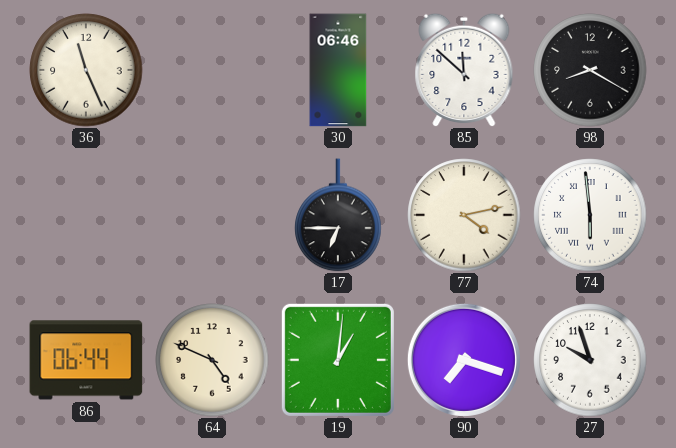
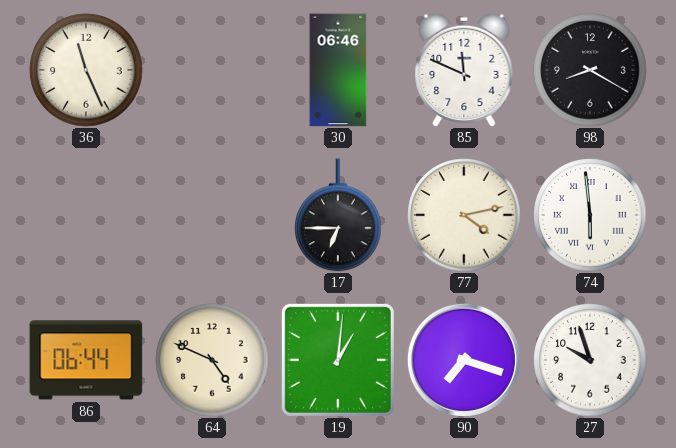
85: 11:52 -> 11:49 (464, 70)
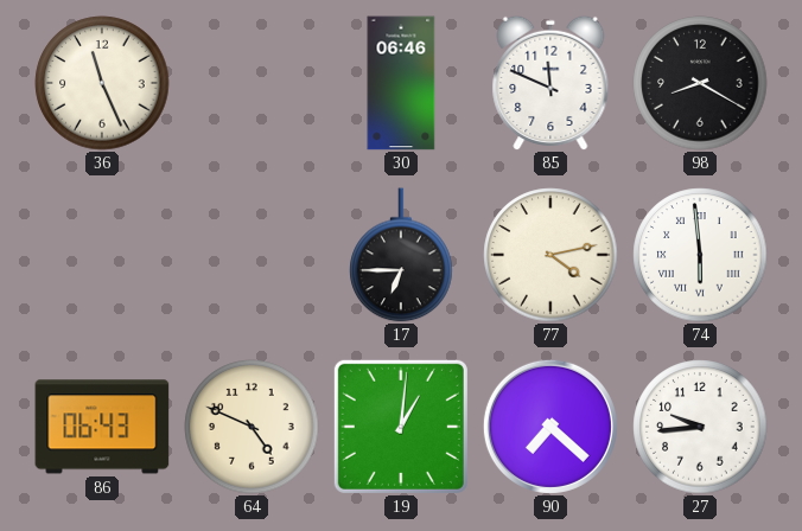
86: 06:44 -> 06:43 (102, 427)
90: 7:18 -> 7:22 (550, 427)
27: 9:57 -> 9:44 (700, 427)
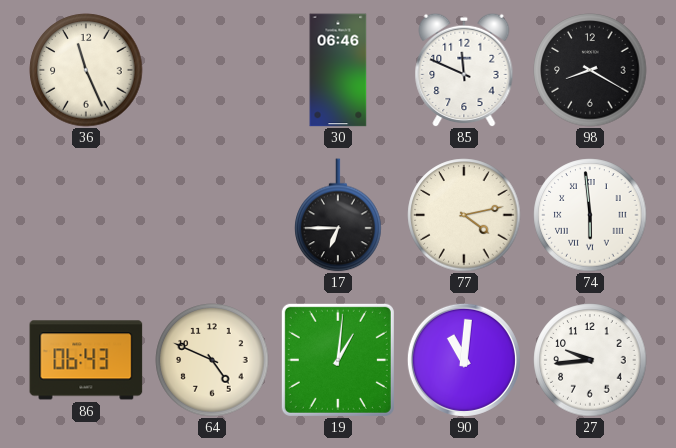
90: 7:22 -> 11:01 (464, 360)
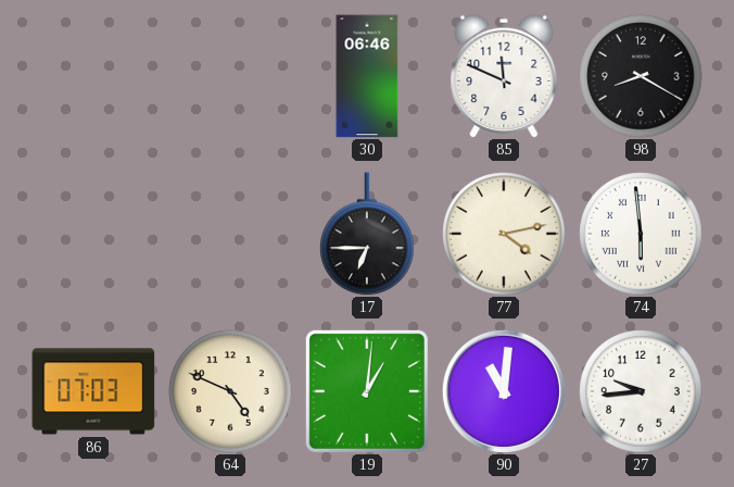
36: 11:26 -> none (86, 70)
86: 06:43 -> 07:03 (93, 391)
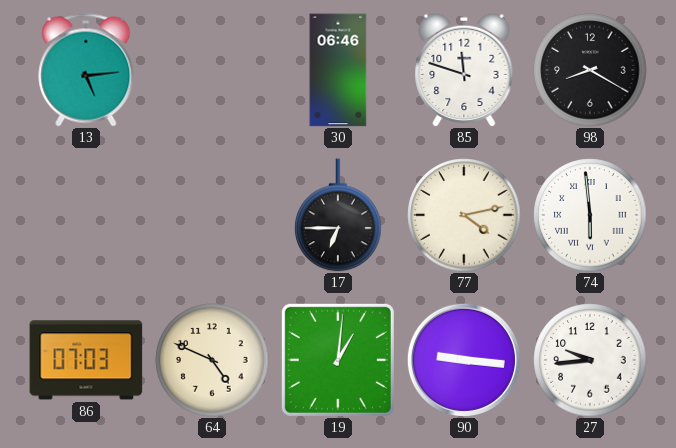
13: none -> 5:14 (86, 70)
85: 11:49 -> 11:48 (464, 70)
90: 11:01 -> 9:16 (464, 360)
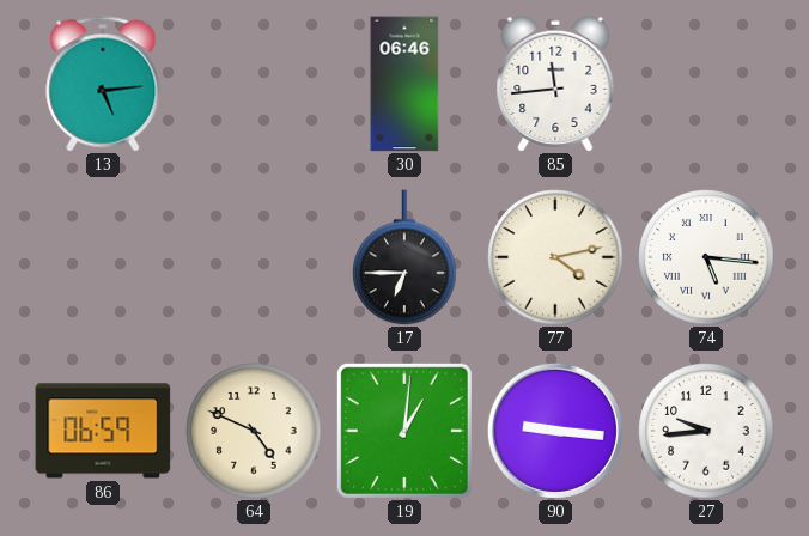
85: 11:48 -> 11:44 (555, 84)
98: 8:20 -> none (590, 70)
74: 5:59 -> 5:16 (706, 257)
86: 07:03 -> 06:59 (103, 431)
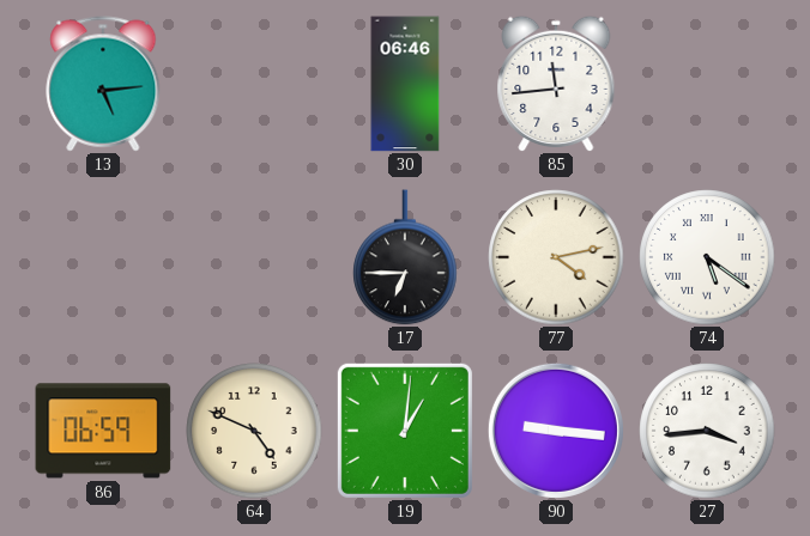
74: 5:16 -> 5:21 (707, 257)
27: 9:44 -> 3:44 (707, 431)
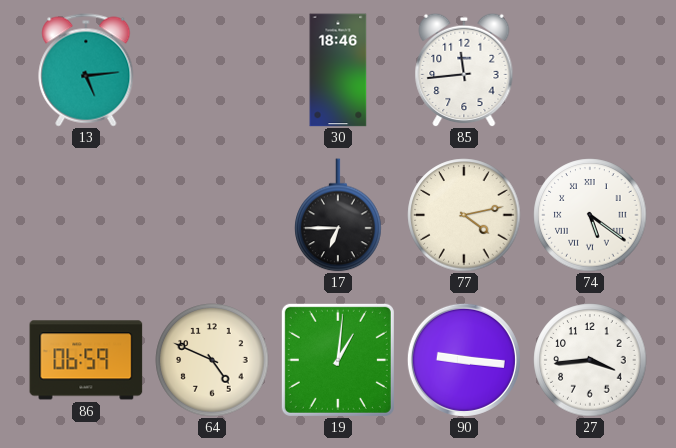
30: 06:46 -> 18:46 (338, 70)
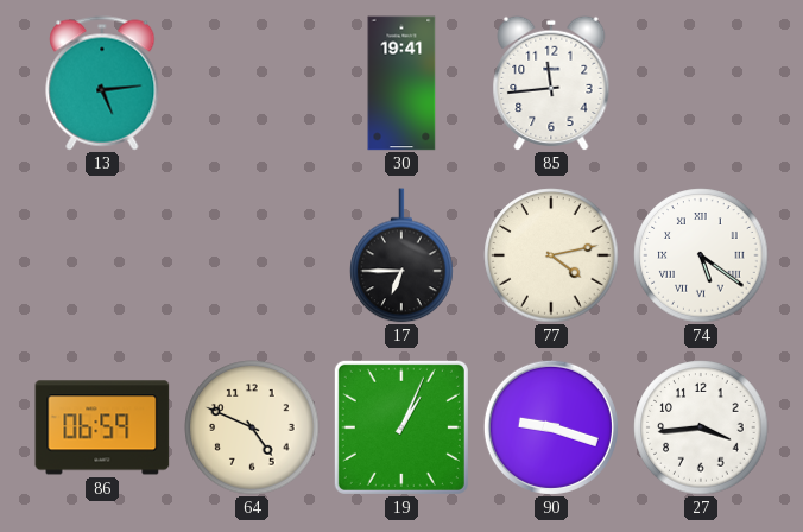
30: 18:46 -> 19:41 (401, 83)
19: 1:01 -> 1:04 (401, 427)
90: 9:16 -> 9:18 (551, 427)
